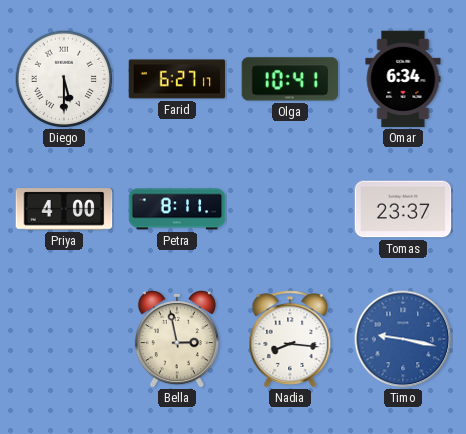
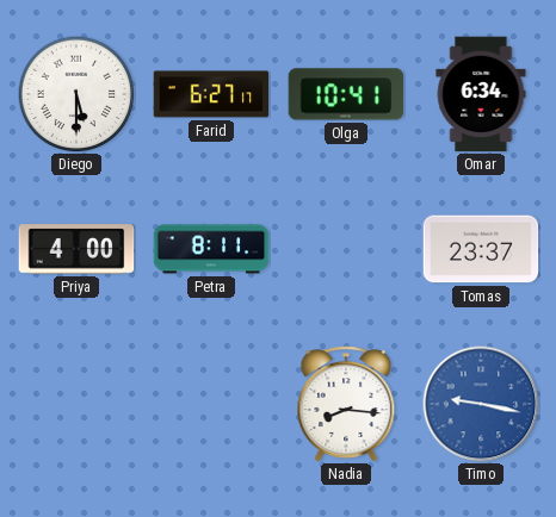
Bella: 2:58 -> none (177, 340)
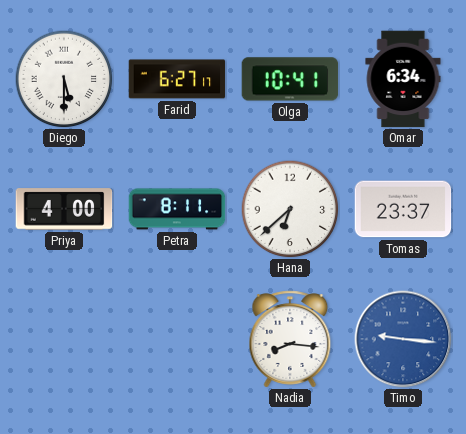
Hana: none -> 6:38 (290, 209)
Timo: 9:17 -> 9:16 (403, 339)
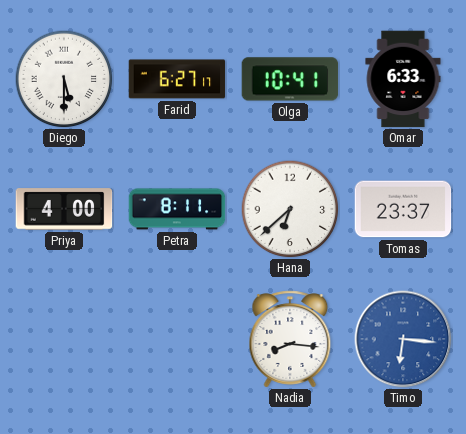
Omar: 6:34 -> 6:33 (403, 79)
Timo: 9:16 -> 6:16 (403, 339)
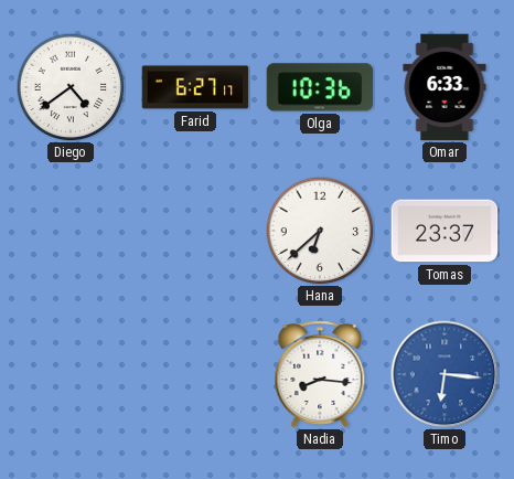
Diego: 5:30 -> 4:39 (71, 87)
Olga: 10:41 -> 10:36 (320, 87)
Priya: 4:00 -> none (64, 209)
Petra: 8:11 -> none (177, 209)
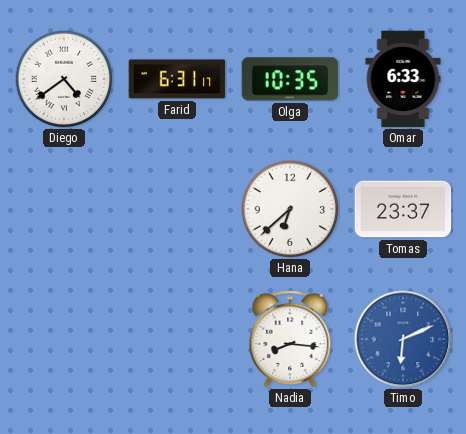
Farid: 6:27 -> 6:31 (177, 79)
Olga: 10:36 -> 10:35 (290, 79)
Timo: 6:16 -> 6:11 (403, 339)
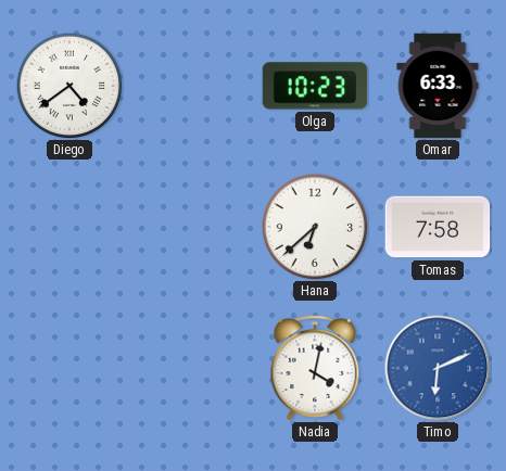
Farid: 6:31 -> none (177, 79)
Olga: 10:35 -> 10:23 (315, 86)
Tomas: 23:37 -> 7:58 (438, 227)
Nadia: 8:16 -> 4:02 (315, 368)
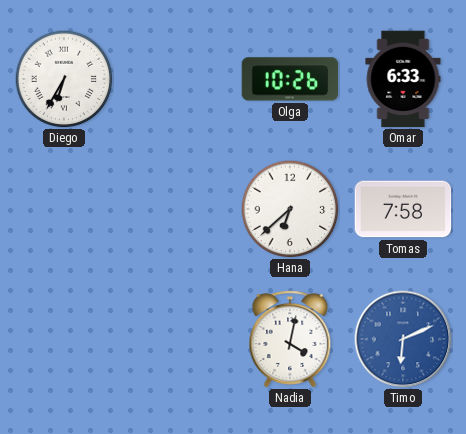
Diego: 4:39 -> 6:35 (64, 79)
Olga: 10:23 -> 10:26 (290, 79)
